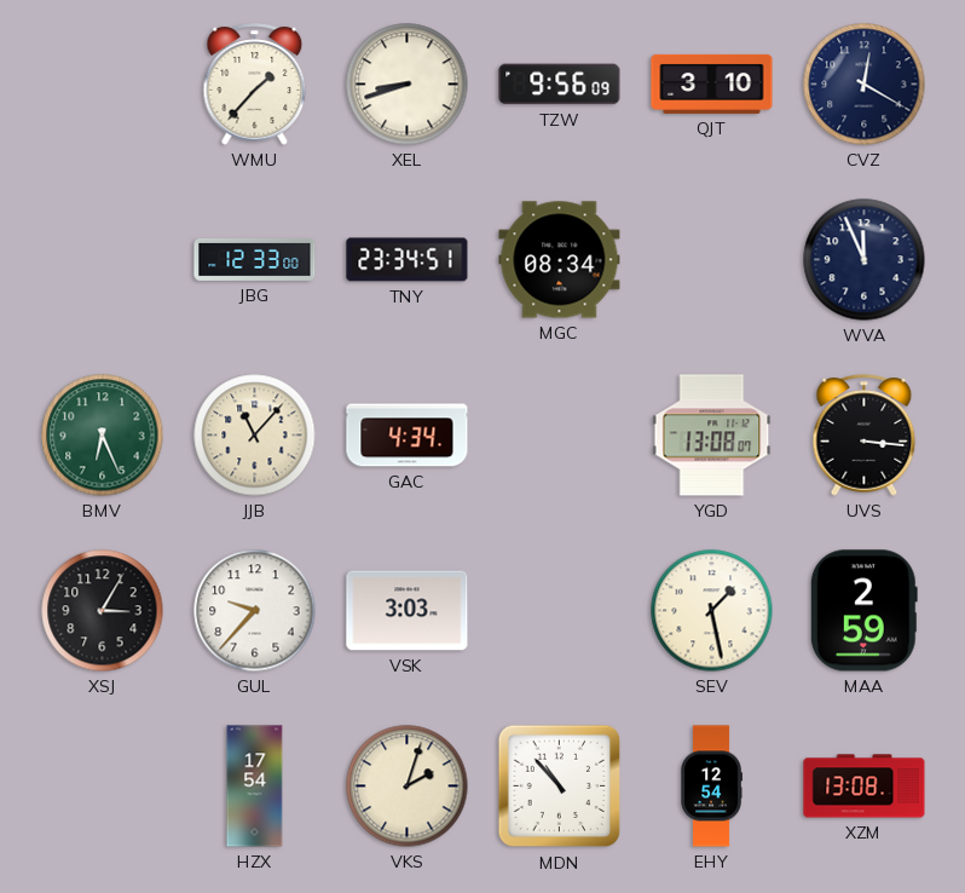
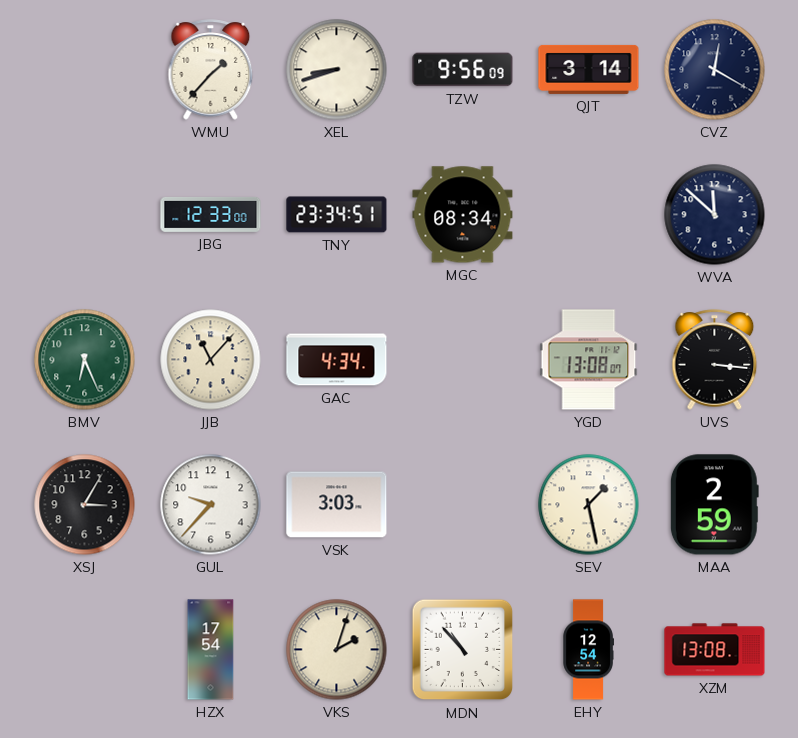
QJT: 3:10 -> 3:14 (589, 69)
WVA: 11:56 -> 11:52 (715, 215)
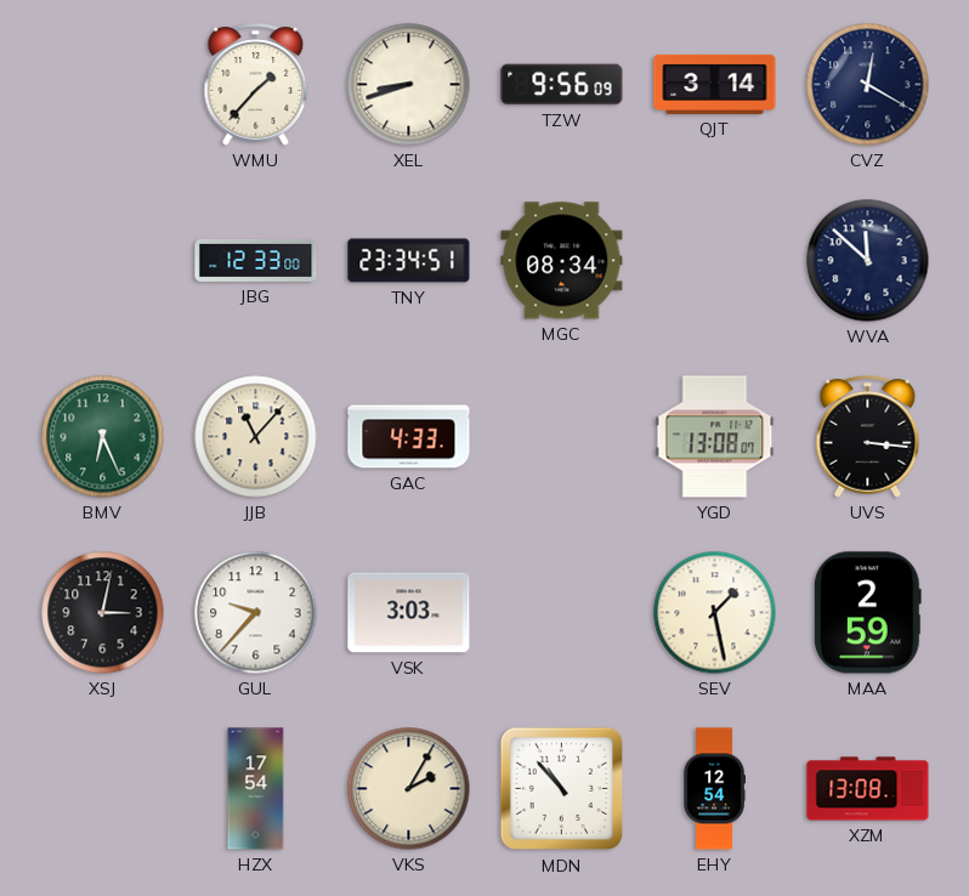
GAC: 4:34 -> 4:33 (409, 437)
XSJ: 3:05 -> 3:02 (103, 613)
VKS: 2:03 -> 2:05 (409, 789)
